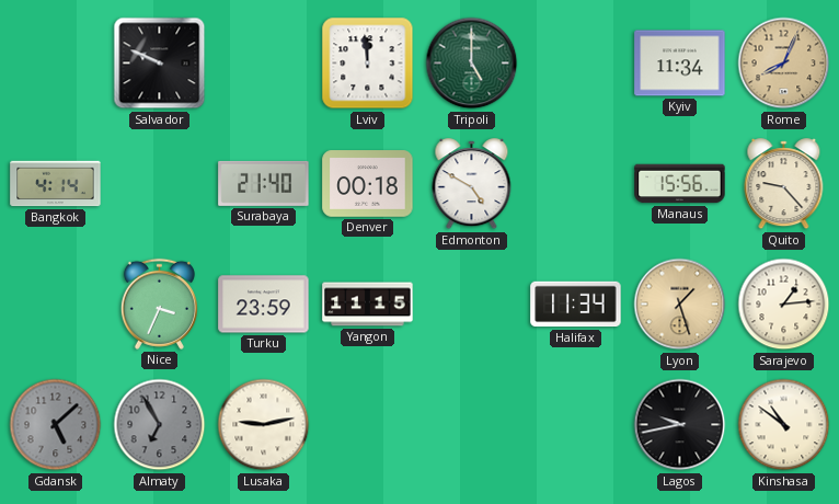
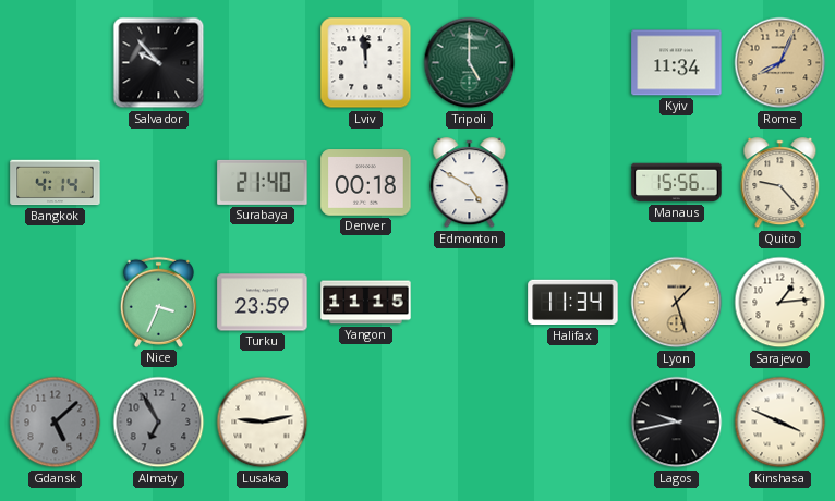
Salvador: 9:49 -> 9:53 (159, 63)
Kinshasa: 10:51 -> 3:49 (780, 423)
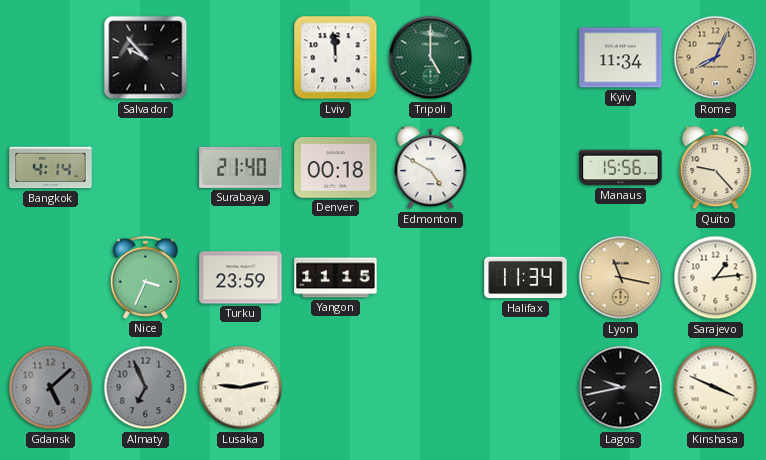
Lyon: 1:27 -> 11:17 (621, 278)
Almaty: 6:55 -> 6:56 (146, 388)
